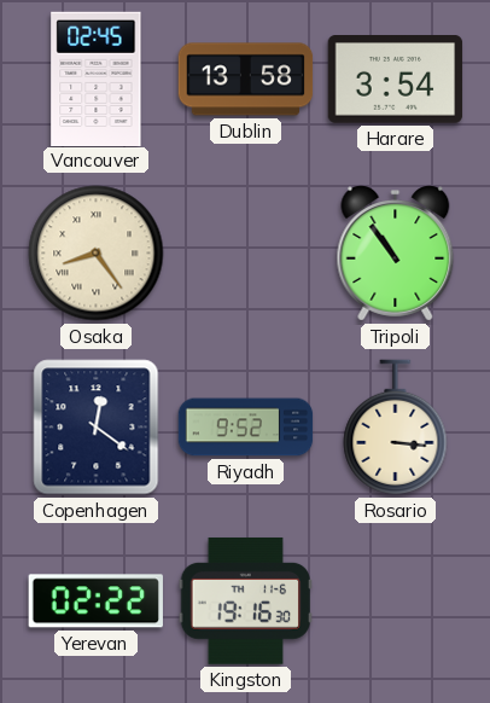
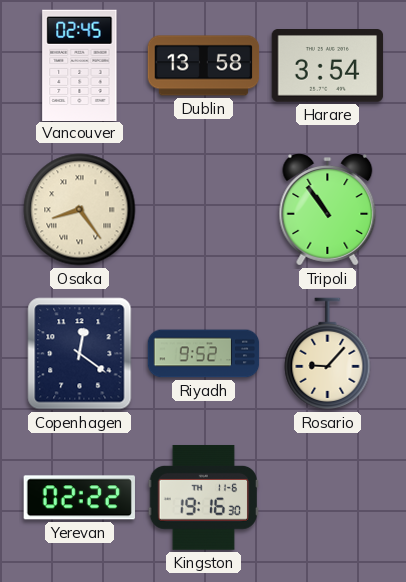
Rosario: 3:16 -> 9:07 (328, 354)
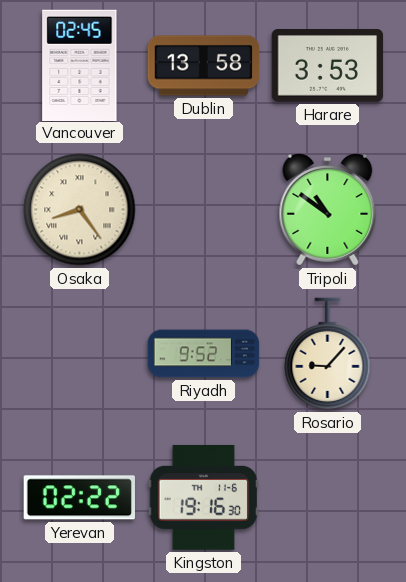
Harare: 3:54 -> 3:53 (328, 66)
Tripoli: 10:54 -> 10:51 (328, 210)
Copenhagen: 12:21 -> none (80, 354)
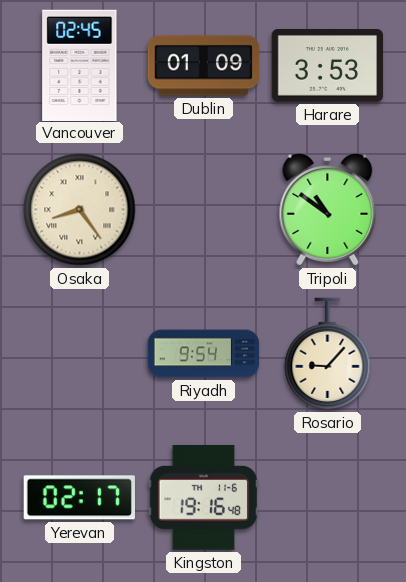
Dublin: 13:58 -> 01:09 (204, 66)
Riyadh: 9:52 -> 9:54 (204, 354)
Yerevan: 02:22 -> 02:17 (79, 498)
Kingston: 19:16:30 -> 19:16:48 (203, 497)
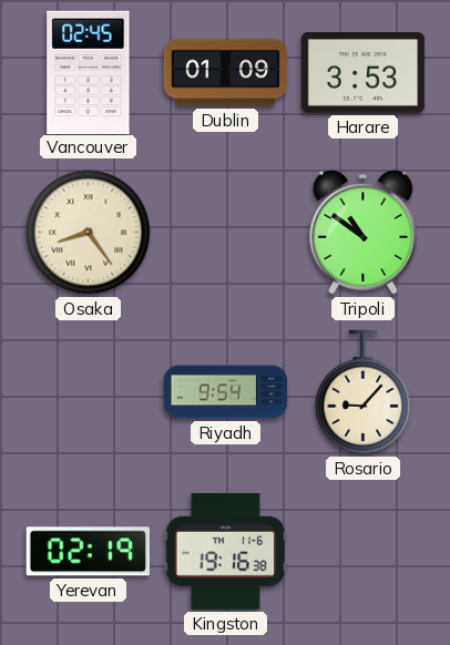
Yerevan: 02:17 -> 02:19 (88, 552)
Kingston: 19:16:48 -> 19:16:38 (225, 551)
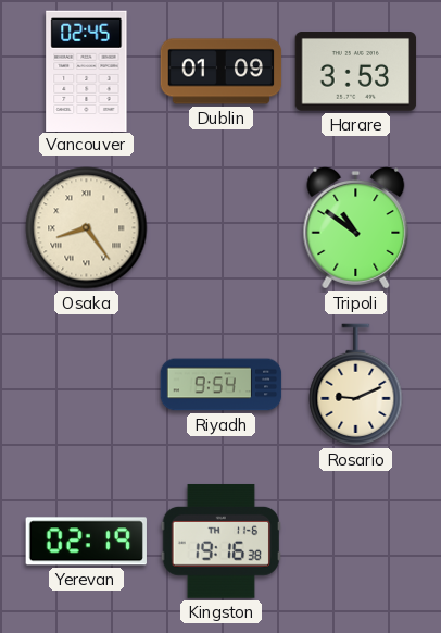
Rosario: 9:07 -> 9:11 (356, 385)
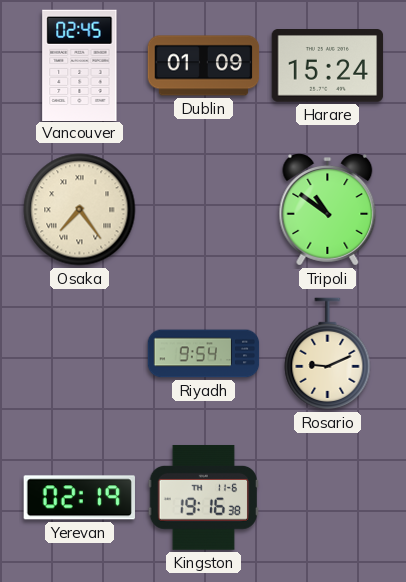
Harare: 3:53 -> 15:24 (328, 66)
Osaka: 8:24 -> 7:24 (80, 210)
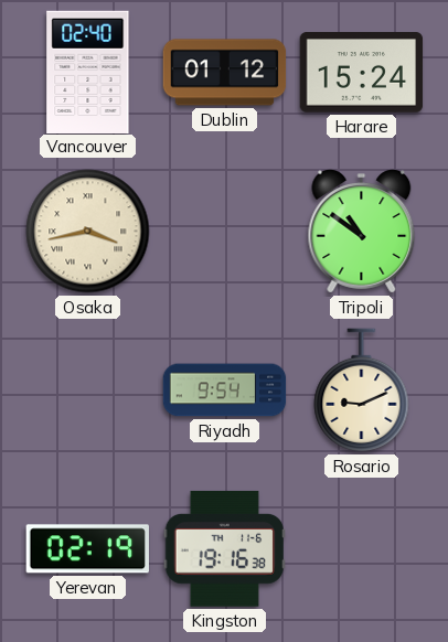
Vancouver: 02:45 -> 02:40 (88, 72)
Dublin: 01:09 -> 01:12 (225, 73)
Osaka: 7:24 -> 3:43 (88, 232)
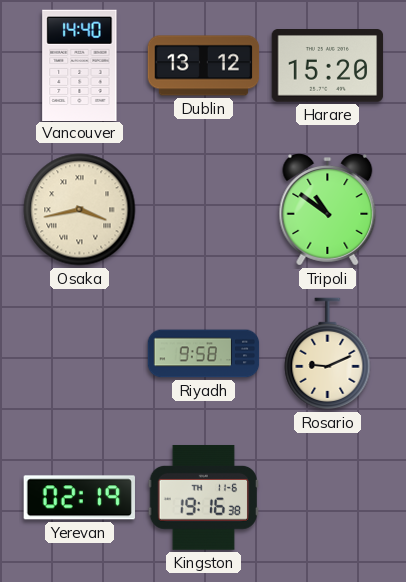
Vancouver: 02:40 -> 14:40 (80, 65)
Dublin: 01:12 -> 13:12 (204, 66)
Harare: 15:24 -> 15:20 (328, 66)
Riyadh: 9:54 -> 9:58 (204, 354)
